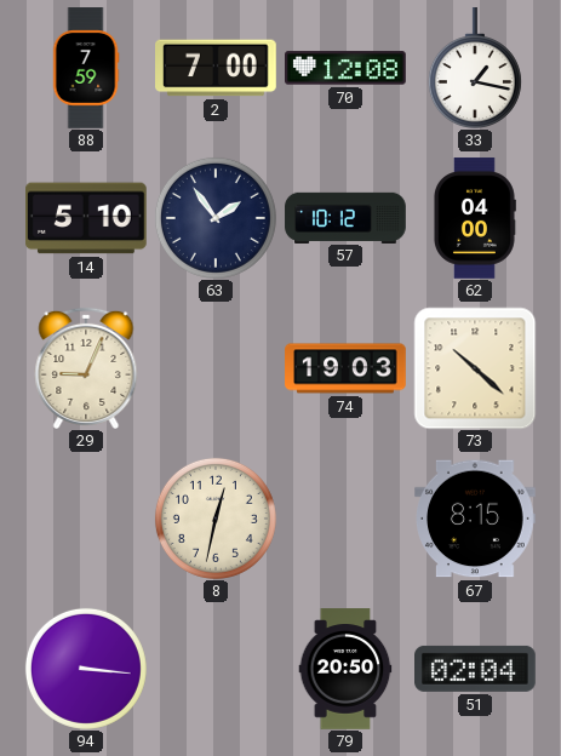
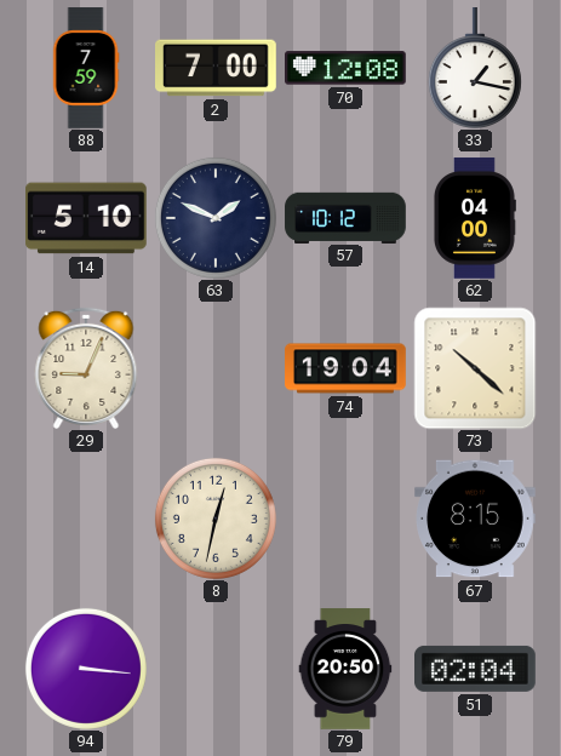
63: 1:54 -> 1:49 (216, 218)
74: 19:03 -> 19:04 (345, 368)
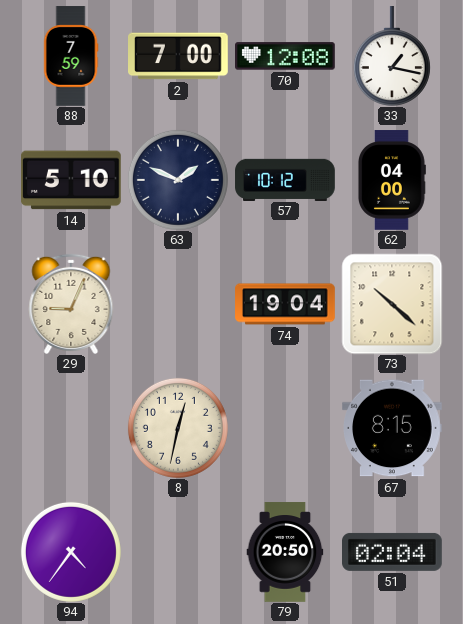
94: 3:16 -> 4:36 (71, 552)
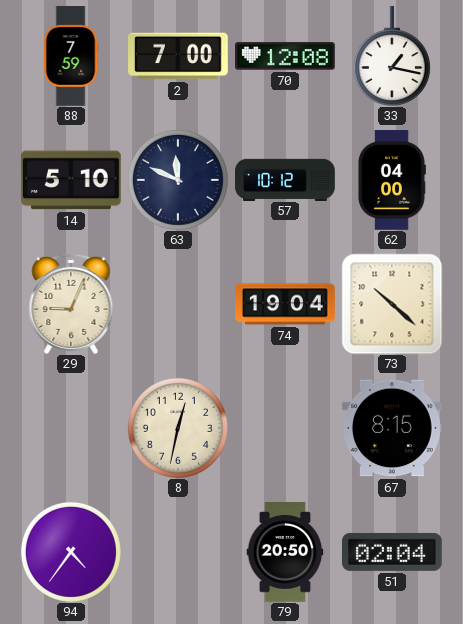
63: 1:49 -> 11:49 (178, 180)
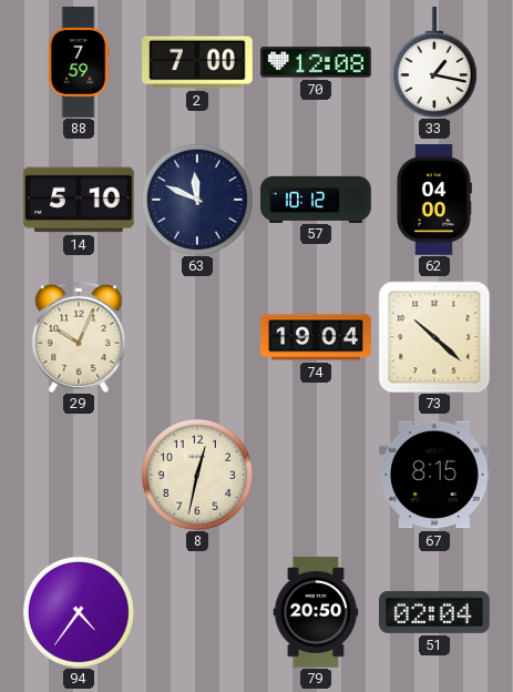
29: 9:04 -> 10:04 (79, 337)
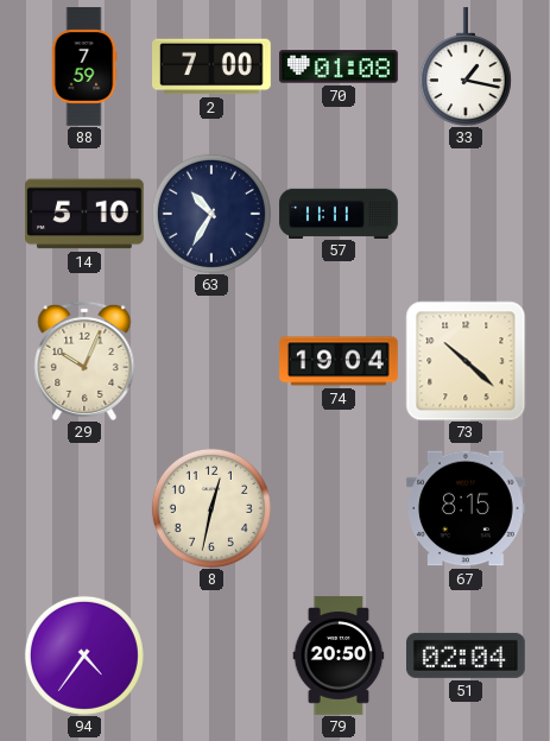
70: 12:08 -> 01:08 (340, 66)
63: 11:49 -> 10:35 (211, 214)
57: 10:12 -> 11:11 (339, 213)
62: 04:00 -> none (434, 200)
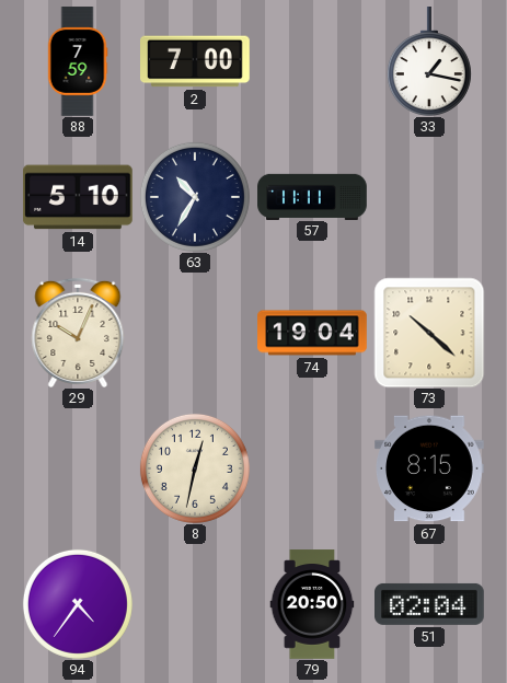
70: 01:08 -> none (340, 66)
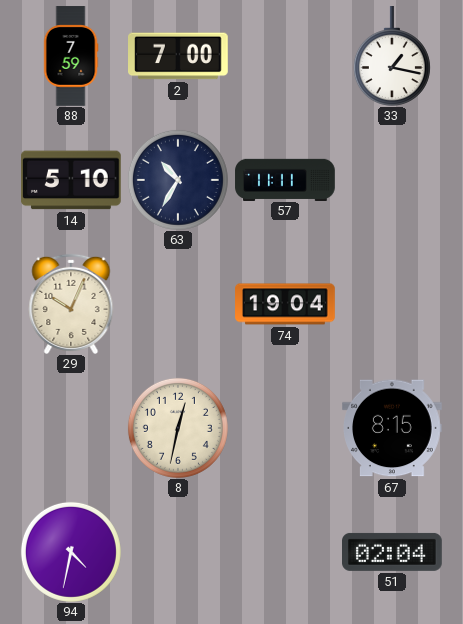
73: 10:22 -> none (429, 333)
94: 4:36 -> 4:32 (71, 552)
79: 20:50 -> none (312, 604)
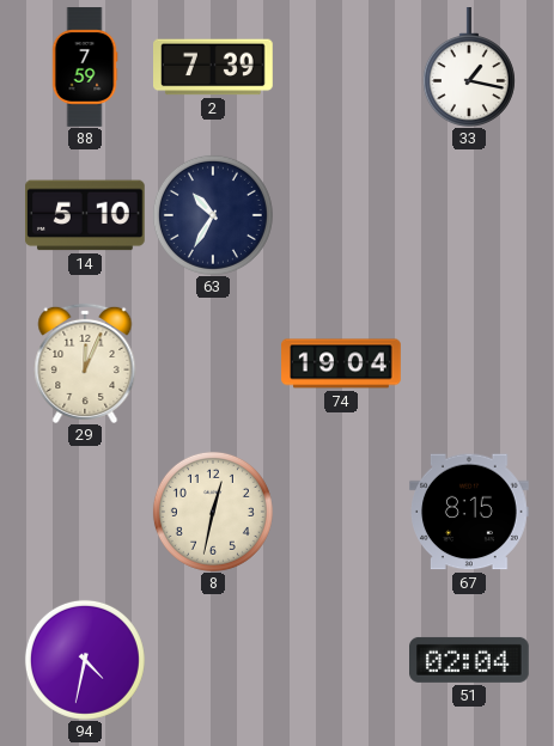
2: 7:00 -> 7:39 (214, 67)
57: 11:11 -> none (285, 179)
29: 10:04 -> 12:04 (85, 363)
